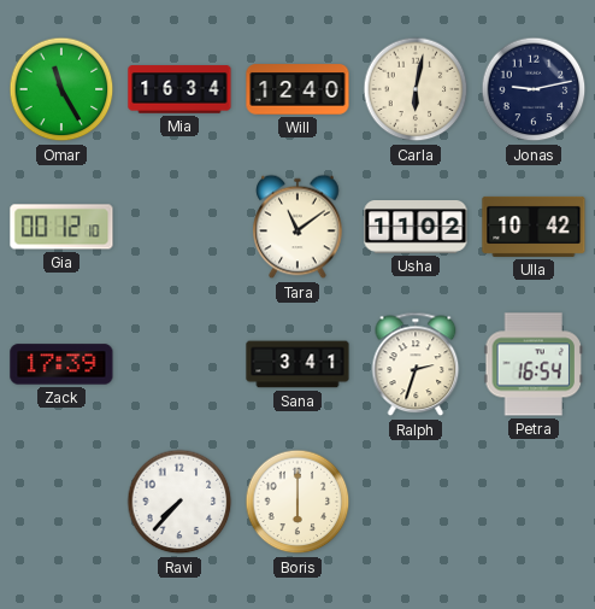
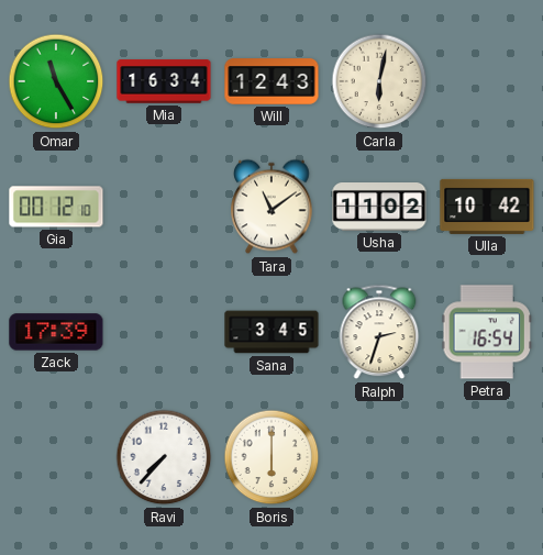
Will: 12:40 -> 12:43 (271, 81)
Jonas: 9:13 -> none (534, 89)
Sana: 3:41 -> 3:45 (271, 332)
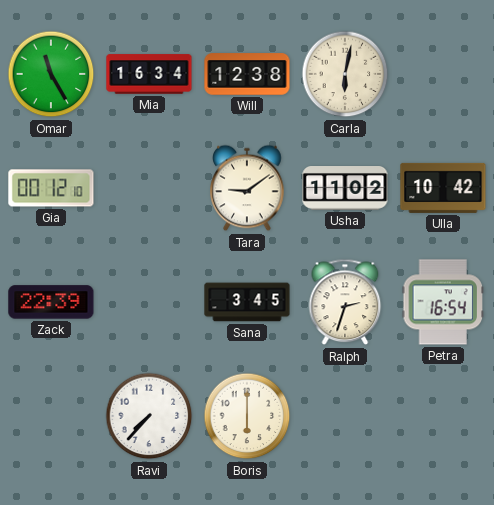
Will: 12:43 -> 12:38 (247, 74)
Tara: 11:09 -> 9:09 (247, 188)
Zack: 17:39 -> 22:39 (51, 302)
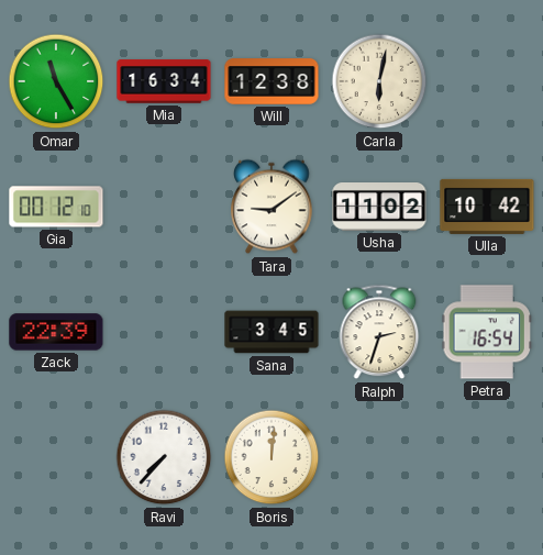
Boris: 6:00 -> 12:01 (271, 457)
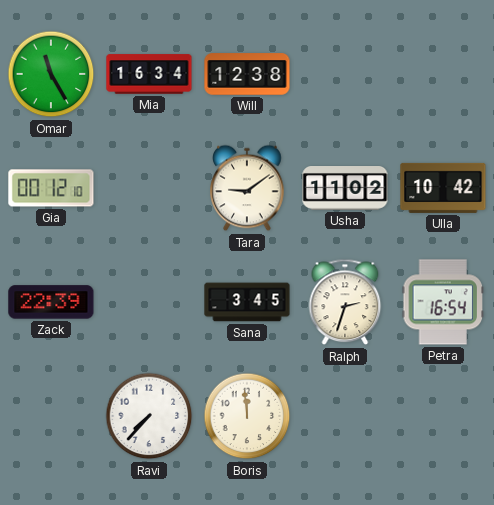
Carla: 6:02 -> none (379, 81)
Boris: 12:01 -> 11:59 (247, 416)
